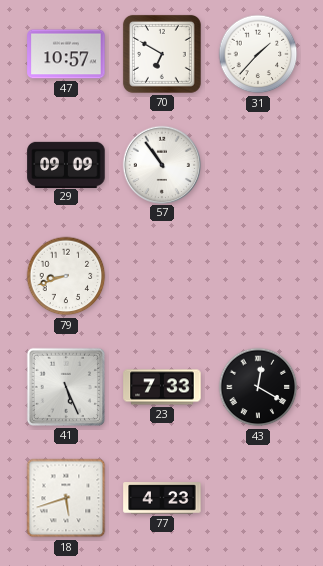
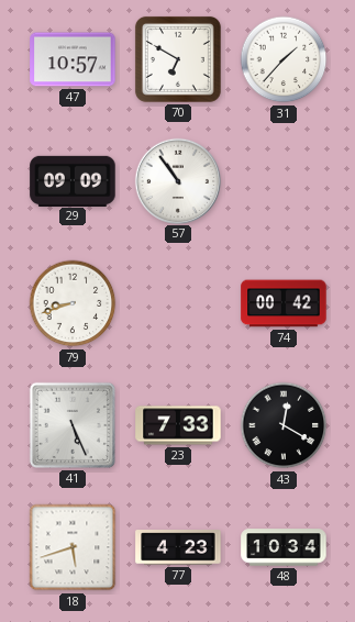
74: none -> 00:42 (284, 303)
48: none -> 10:34 (284, 547)
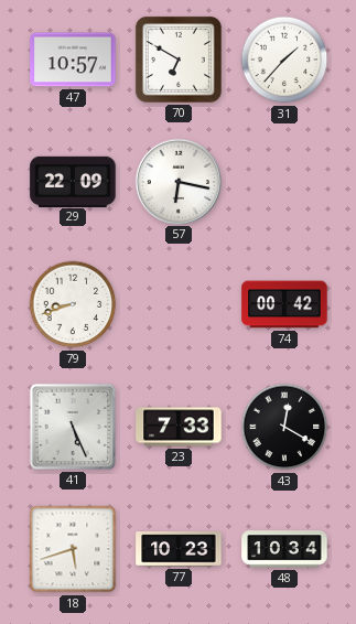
29: 09:09 -> 22:09 (73, 181)
57: 10:54 -> 6:17 (177, 181)
77: 4:23 -> 10:23 (179, 549)
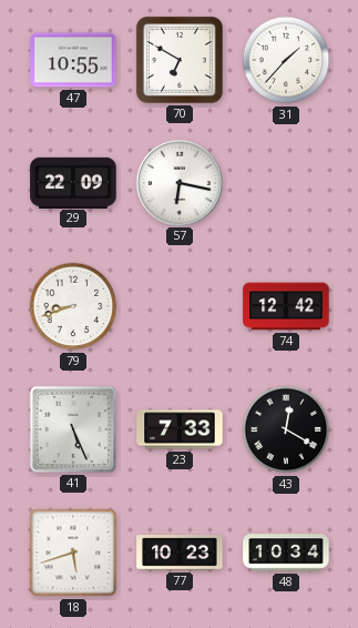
47: 10:57 -> 10:55 (73, 60)
74: 00:42 -> 12:42 (286, 306)
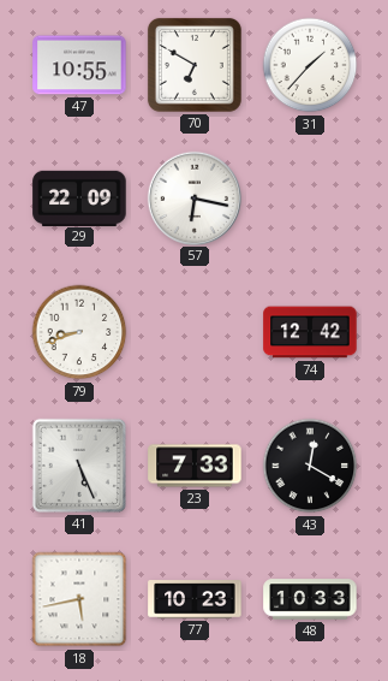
18: 5:42 -> 5:43 (79, 599)
48: 10:34 -> 10:33 (310, 599)
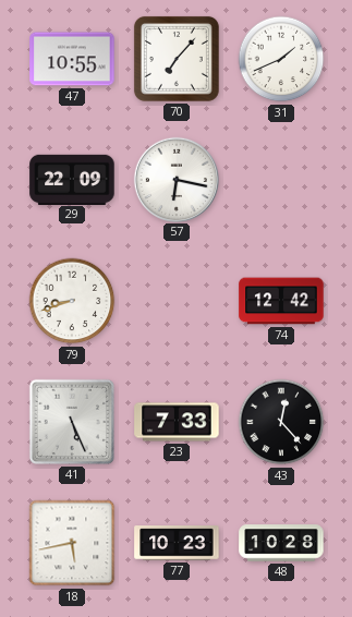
70: 6:50 -> 7:07 (177, 59)
31: 1:37 -> 1:41 (281, 59)
43: 12:20 -> 12:23 (281, 422)
48: 10:33 -> 10:28 (281, 543)
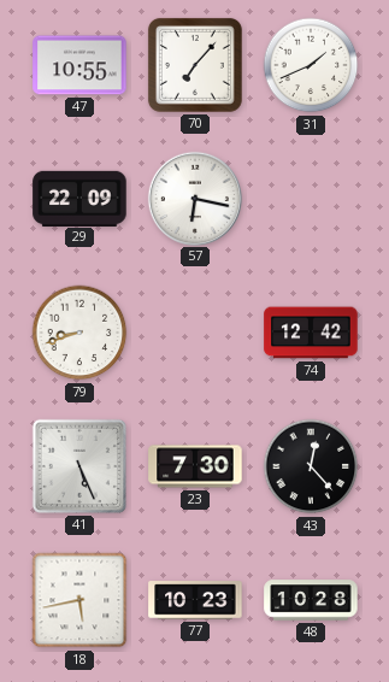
23: 7:33 -> 7:30 (195, 466)
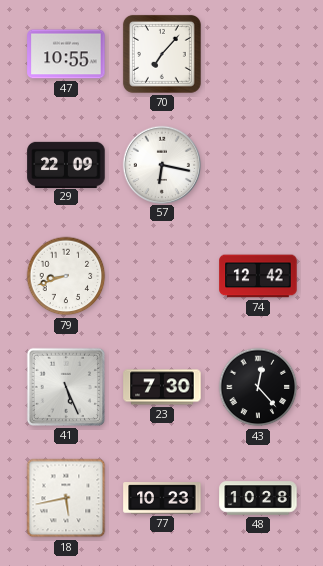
31: 1:41 -> none (311, 65)
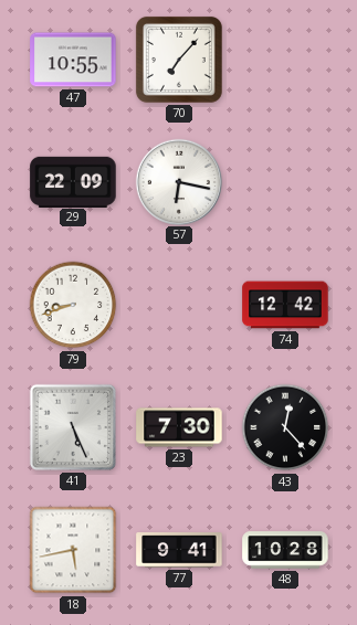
77: 10:23 -> 9:41 (179, 550)
